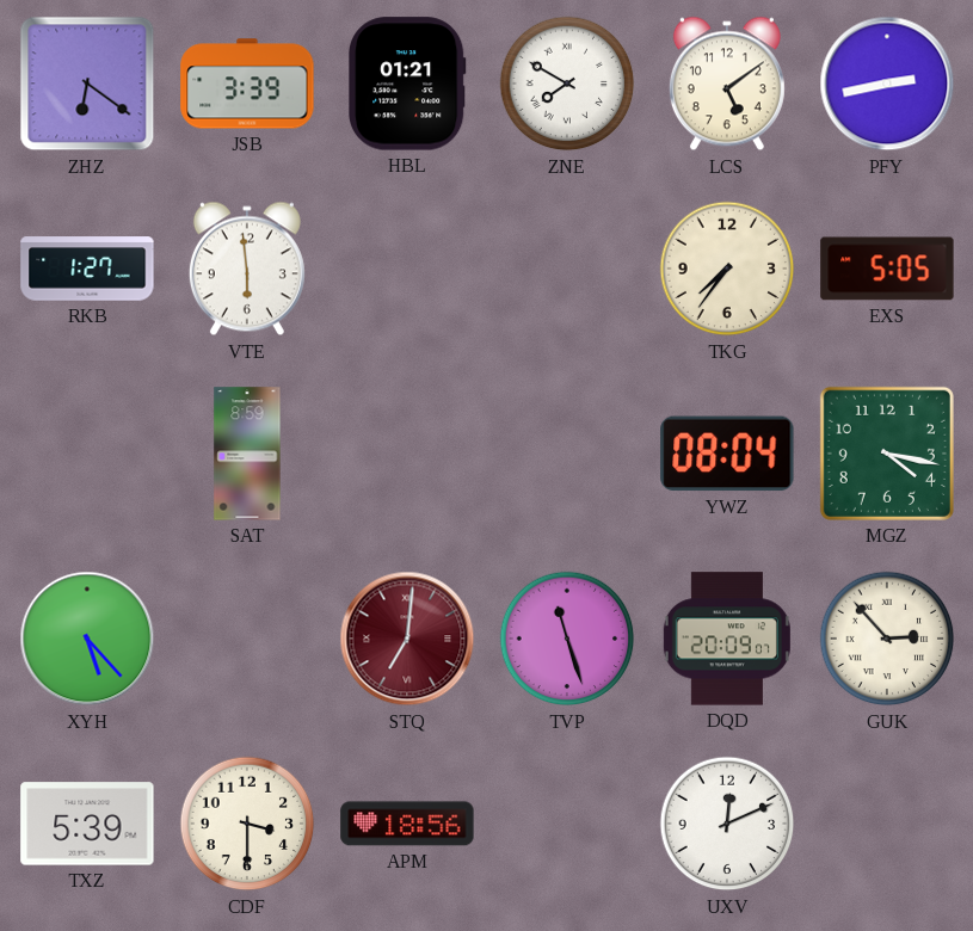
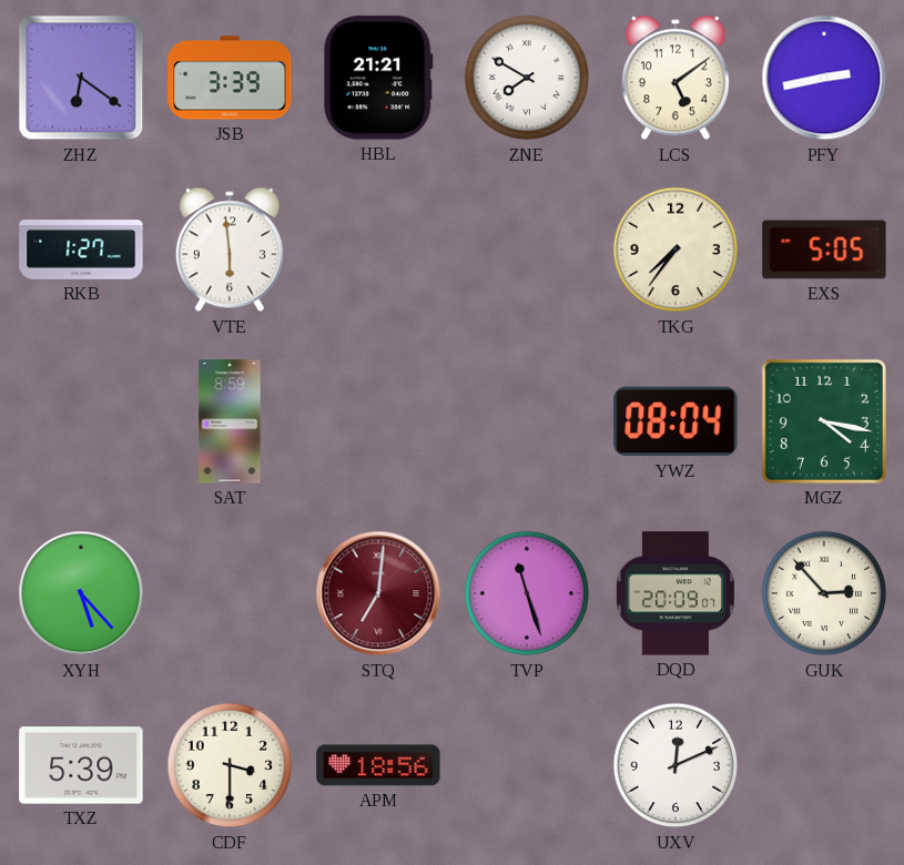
HBL: 01:21 -> 21:21 (379, 78)
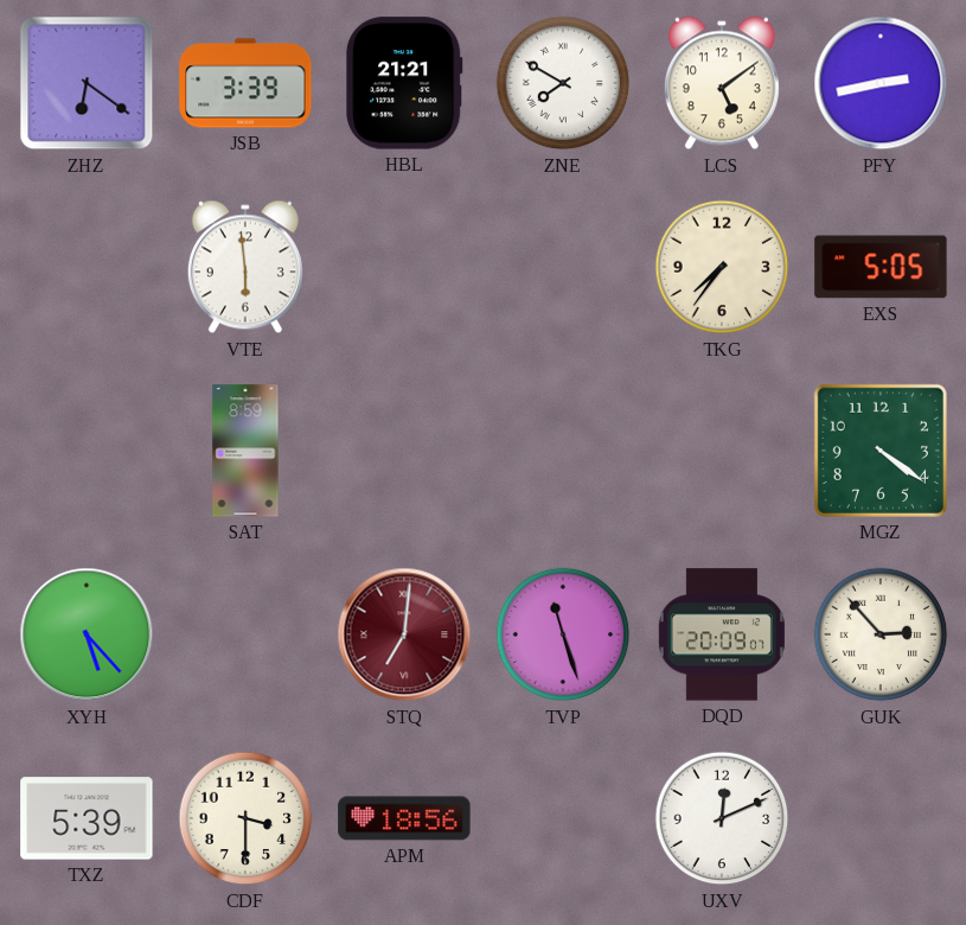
RKB: 1:27 -> none (81, 250)
YWZ: 08:04 -> none (676, 421)
MGZ: 4:17 -> 4:21 (881, 451)
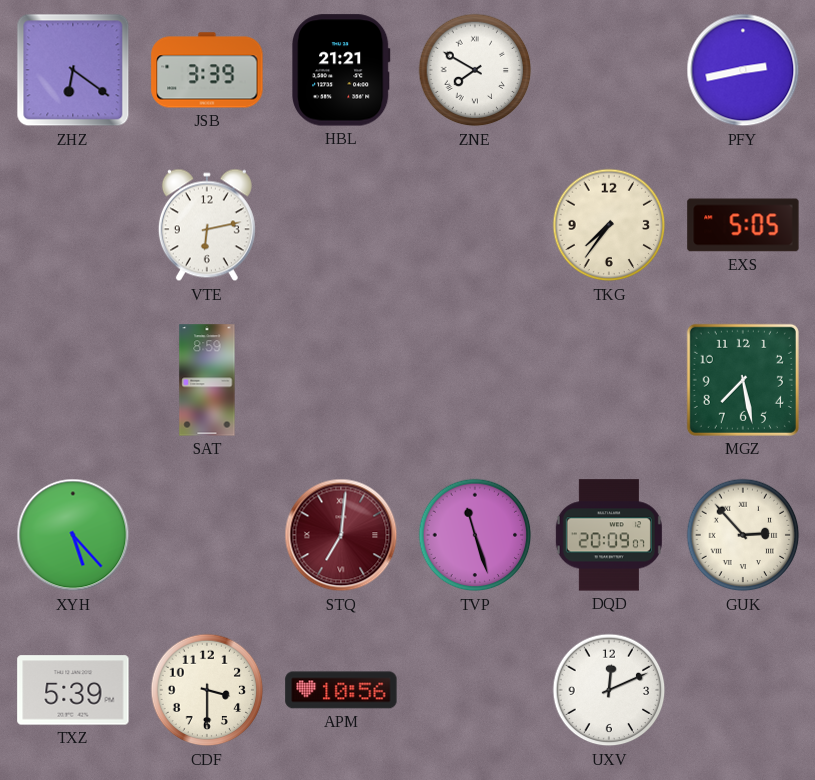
LCS: 5:09 -> none (722, 83)
VTE: 5:59 -> 6:13 (207, 225)
MGZ: 4:21 -> 7:28 (743, 380)
APM: 18:56 -> 10:56 (341, 690)
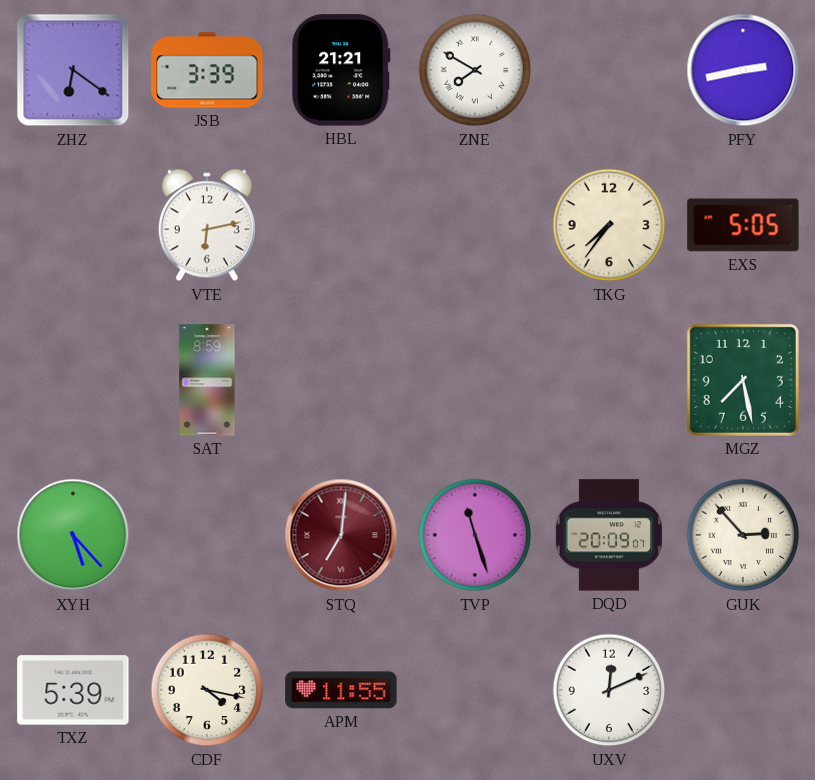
CDF: 3:30 -> 4:17 (207, 690)
APM: 10:56 -> 11:55 (341, 690)
